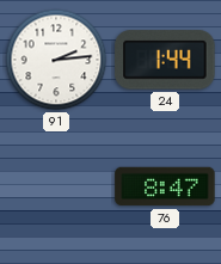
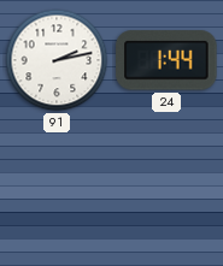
91: 2:14 -> 2:13 (57, 60)
76: 8:47 -> none (165, 186)
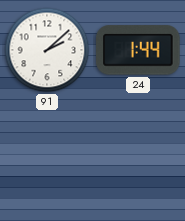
91: 2:13 -> 2:08 (47, 50)
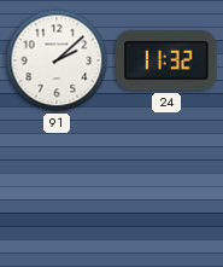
24: 1:44 -> 11:32 (166, 60)
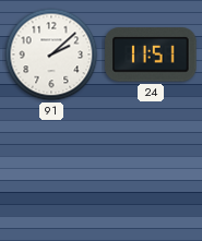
24: 11:32 -> 11:51 (151, 55)
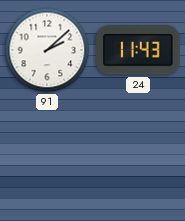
24: 11:51 -> 11:43 (138, 50)
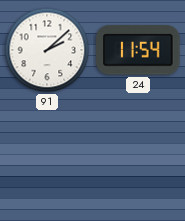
24: 11:43 -> 11:54 (138, 50)
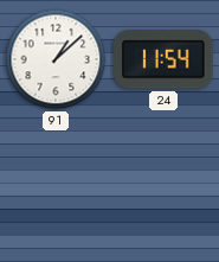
91: 2:08 -> 1:08 (56, 59)
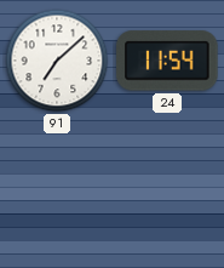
91: 1:08 -> 7:08 (57, 61)
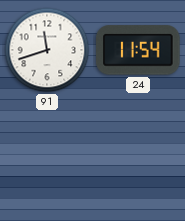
91: 7:08 -> 11:42 (47, 50)
